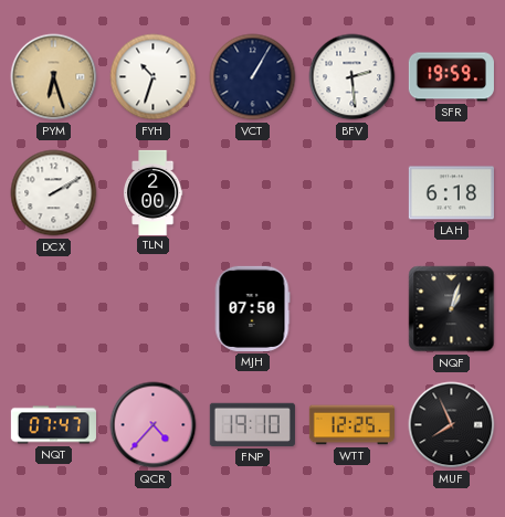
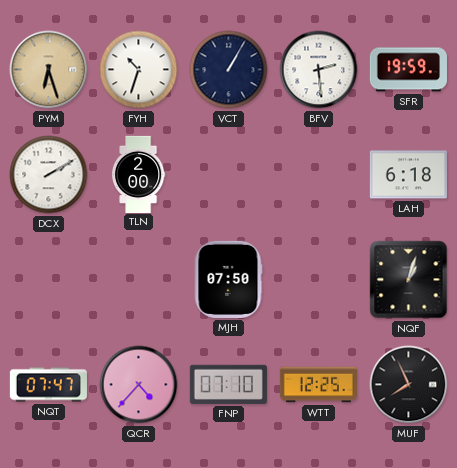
FNP: 19:10 -> 07:10 (228, 384)
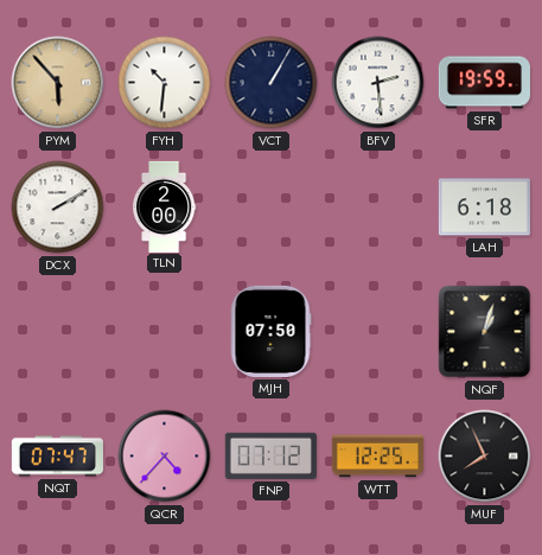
PYM: 6:27 -> 5:53 (58, 83)
FYH: 10:33 -> 10:31 (165, 83)
FNP: 07:10 -> 07:12 (270, 455)
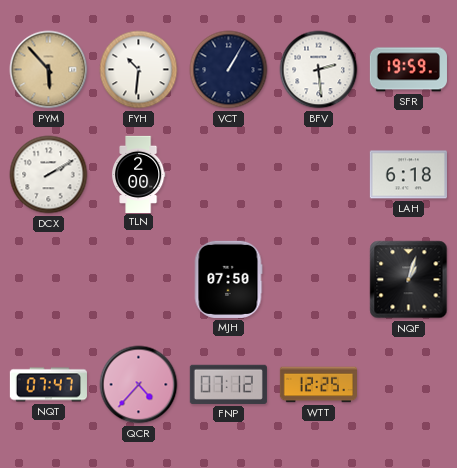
MUF: 7:56 -> none (485, 457)
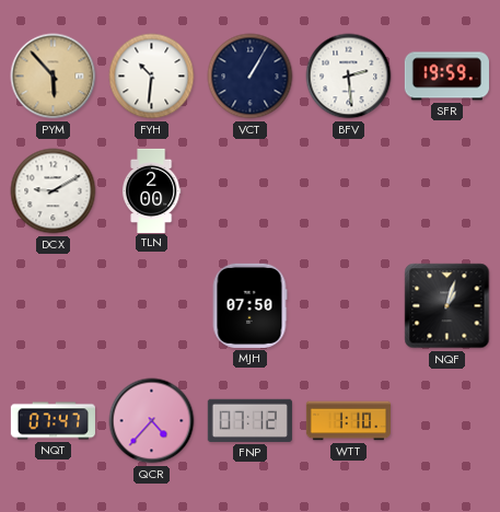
DCX: 2:10 -> 9:10 (54, 191)
LAH: 6:18 -> none (408, 175)
WTT: 12:25 -> 1:10 (348, 421)
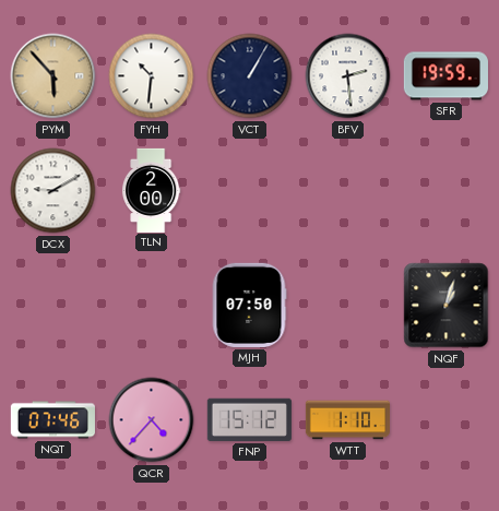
NQT: 07:47 -> 07:46 (52, 420)
FNP: 07:12 -> 15:12 (249, 419)
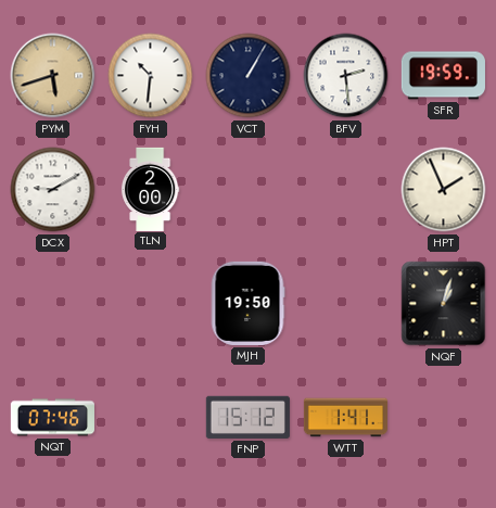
PYM: 5:53 -> 5:42 (53, 76)
HPT: none -> 1:56 (444, 190)
MJH: 07:50 -> 19:50 (247, 303)
QCR: 4:37 -> none (152, 420)
WTT: 1:10 -> 1:41 (345, 418)
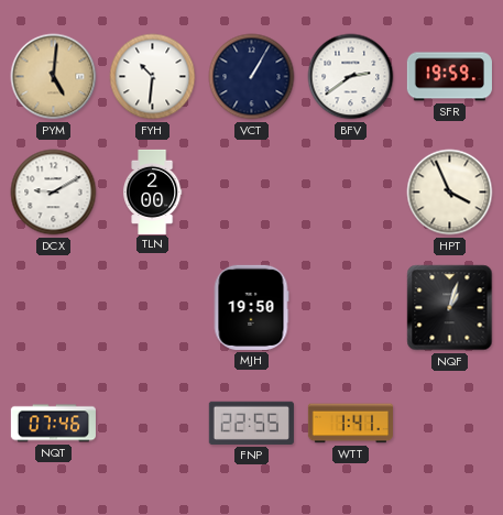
PYM: 5:42 -> 5:01 (54, 77)
BFV: 2:29 -> 2:39 (351, 77)
HPT: 1:56 -> 3:56 (450, 193)
FNP: 15:12 -> 22:55 (251, 423)
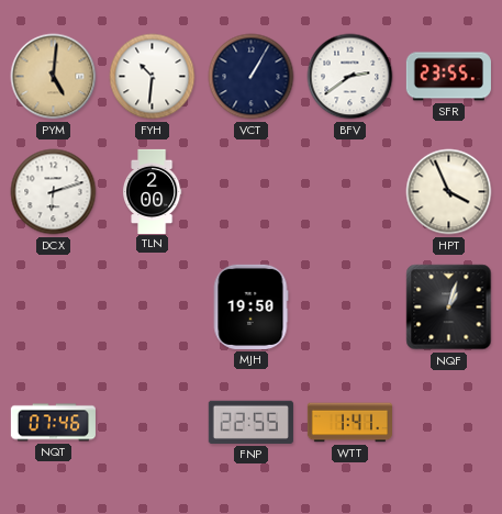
SFR: 19:59 -> 23:55 (448, 77)
DCX: 9:10 -> 6:12 (54, 192)
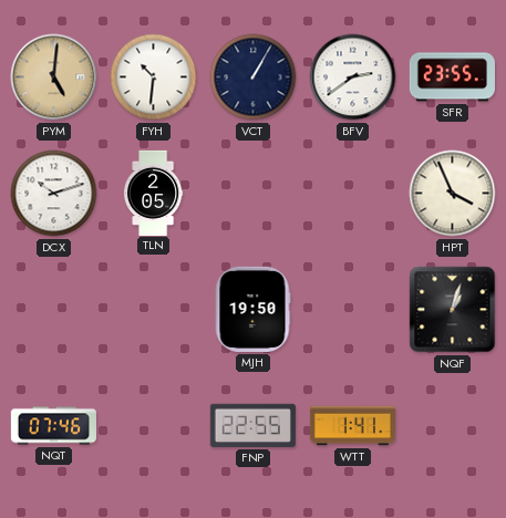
DCX: 6:12 -> 10:12 (54, 194)
TLN: 2:00 -> 2:05 (153, 193)
